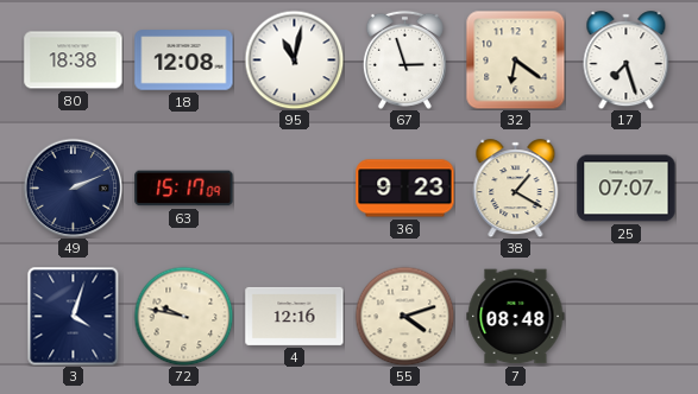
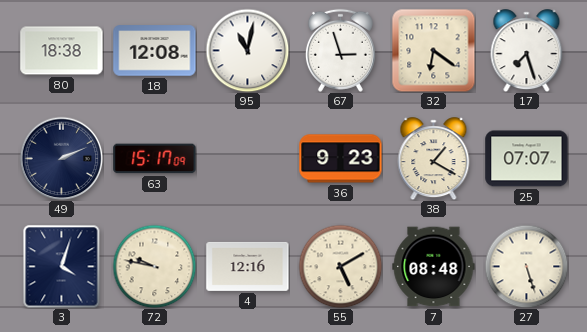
55: 4:12 -> 5:10 (340, 266)
27: none -> 5:27 (526, 266)
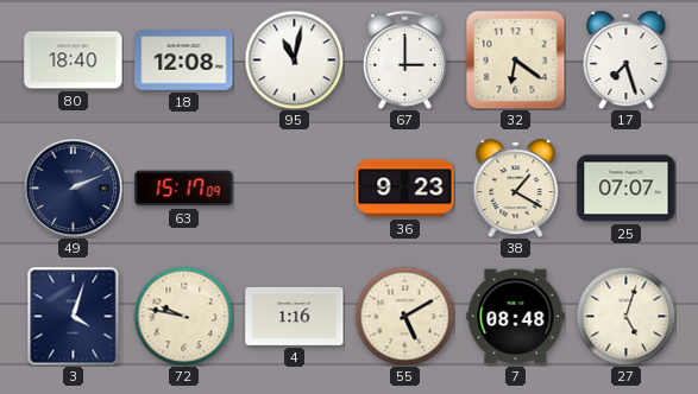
80: 18:38 -> 18:40 (74, 61)
67: 2:57 -> 3:00 (404, 59)
4: 12:16 -> 1:16 (295, 316)
27: 5:27 -> 5:03 (625, 316)
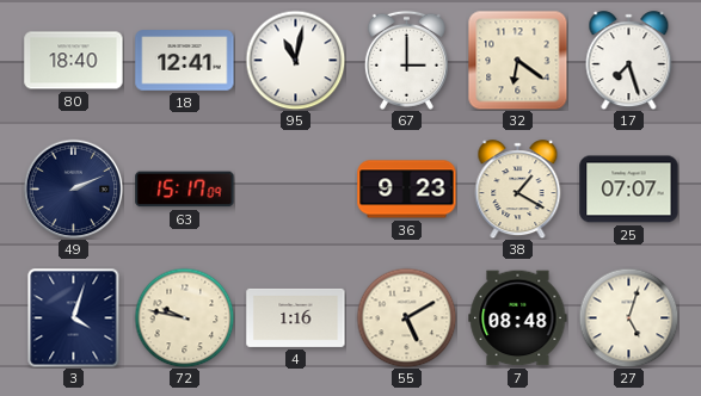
18: 12:08 -> 12:41 (185, 61)
